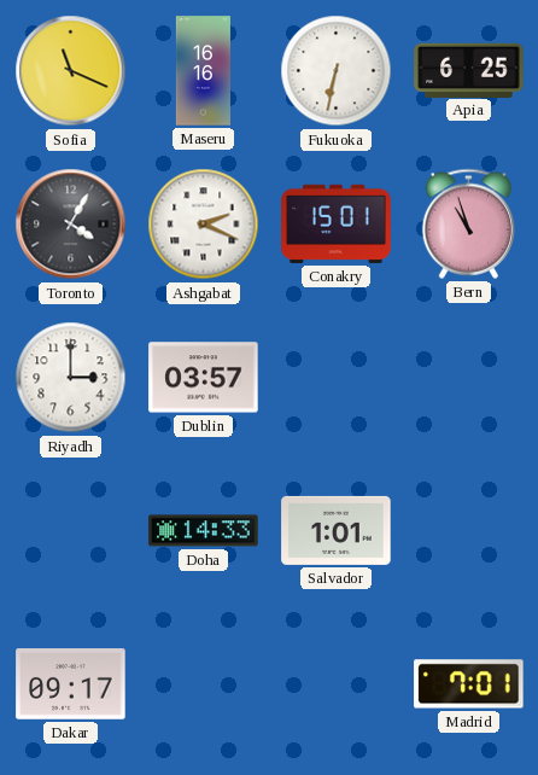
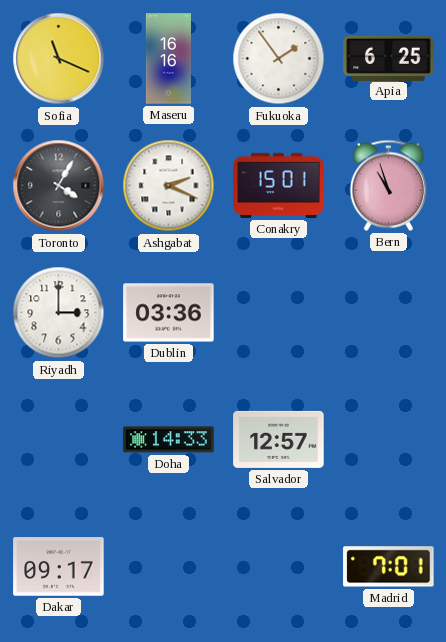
Fukuoka: 6:32 -> 1:54 (279, 59)
Dublin: 03:57 -> 03:36 (169, 313)
Salvador: 1:01 -> 12:57 (279, 439)
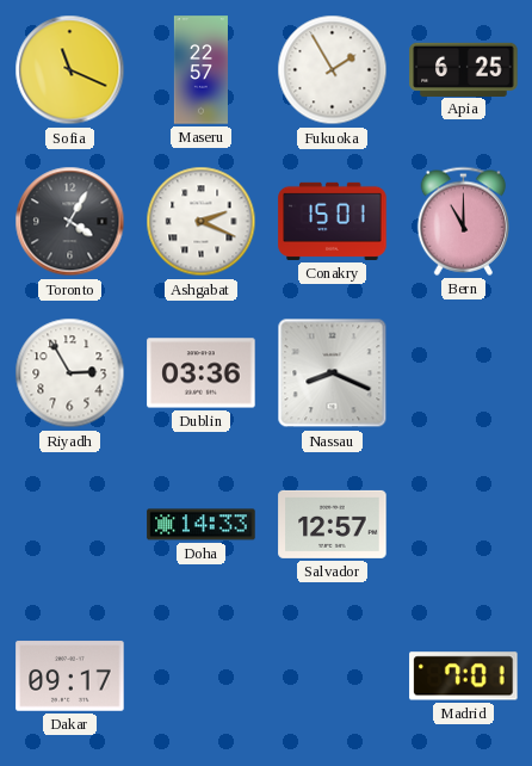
Maseru: 16:16 -> 22:57 (200, 70)
Fukuoka: 1:54 -> 1:55 (333, 70)
Bern: 10:57 -> 11:00 (464, 221)
Riyadh: 3:00 -> 2:55 (70, 373)
Nassau: none -> 8:19 (333, 373)
